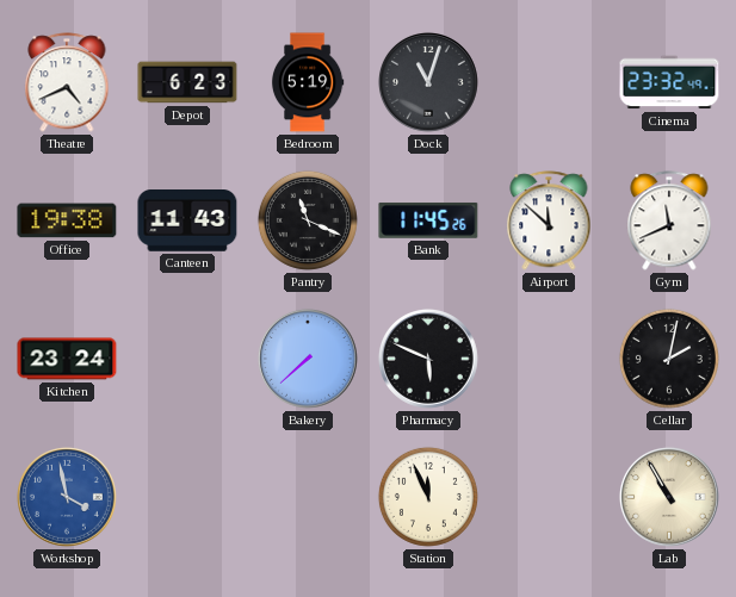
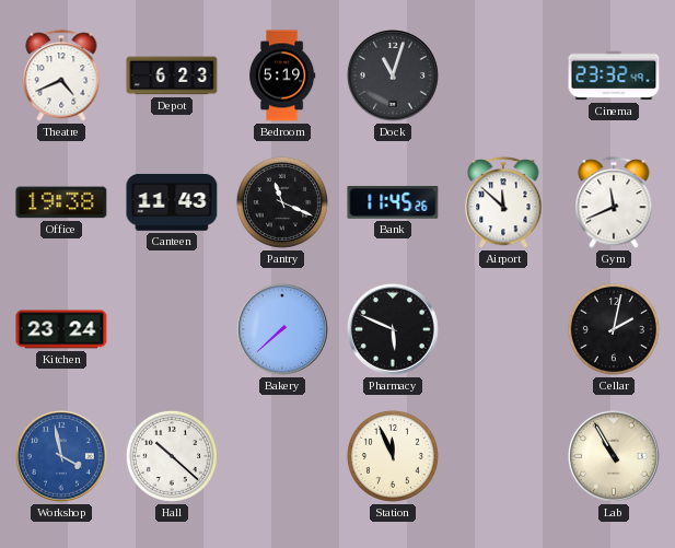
Hall: none -> 10:22 (172, 456)
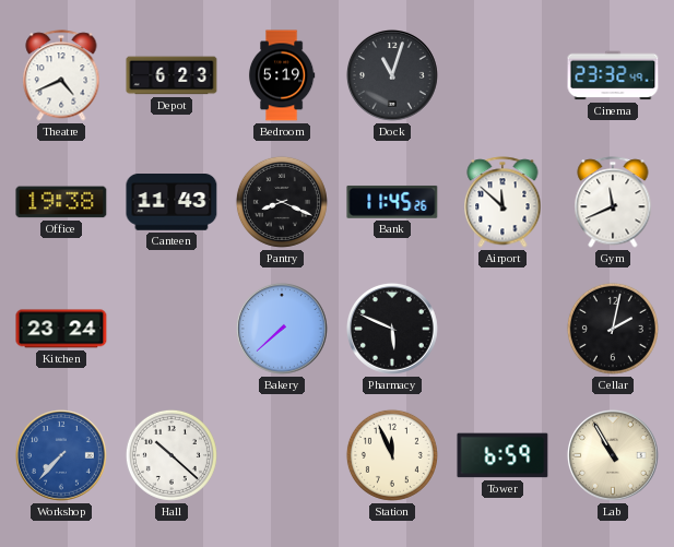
Pantry: 11:19 -> 8:19 (282, 202)
Workshop: 3:58 -> 7:37 (61, 455)
Tower: none -> 6:59 (502, 455)
